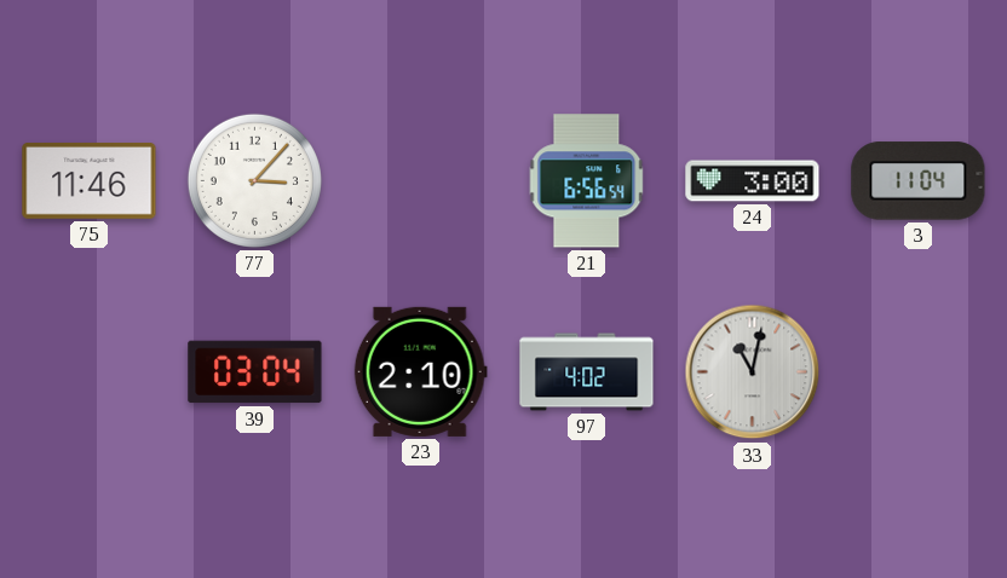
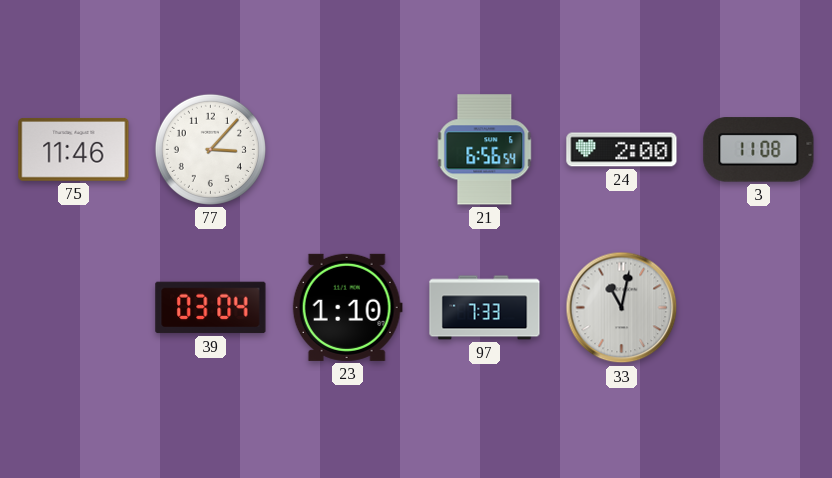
24: 3:00 -> 2:00 (622, 150)
3: 11:04 -> 11:08 (759, 150)
23: 2:10 -> 1:10 (347, 307)
97: 4:02 -> 7:33 (485, 308)
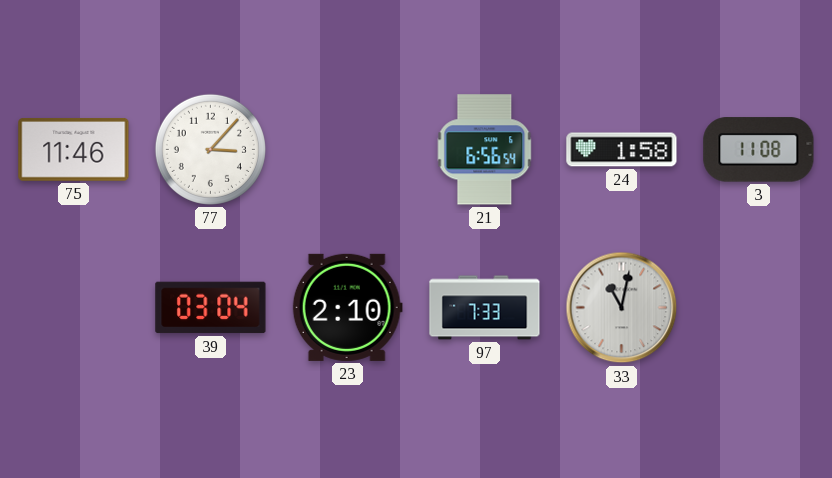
24: 2:00 -> 1:58 (622, 150)
23: 1:10 -> 2:10 (347, 307)
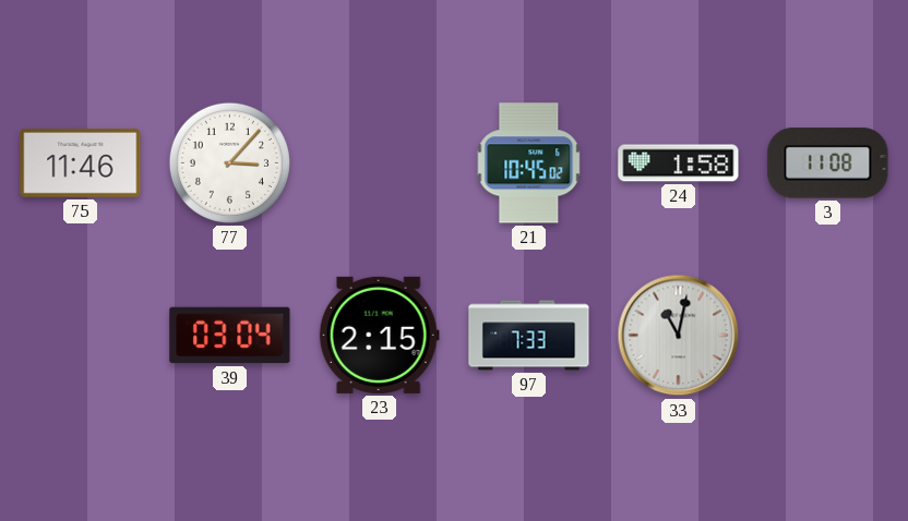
21: 6:56 -> 10:45 (529, 163)
23: 2:10 -> 2:15 (379, 335)
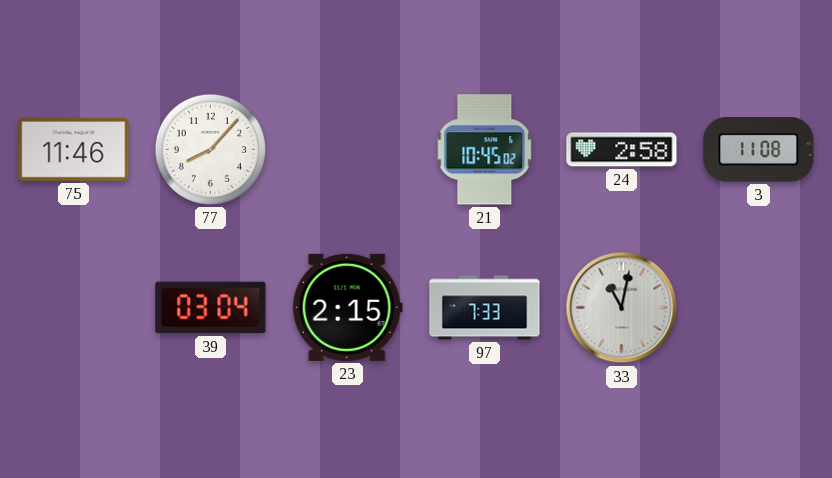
77: 3:07 -> 8:07 (210, 149)
24: 1:58 -> 2:58 (622, 150)
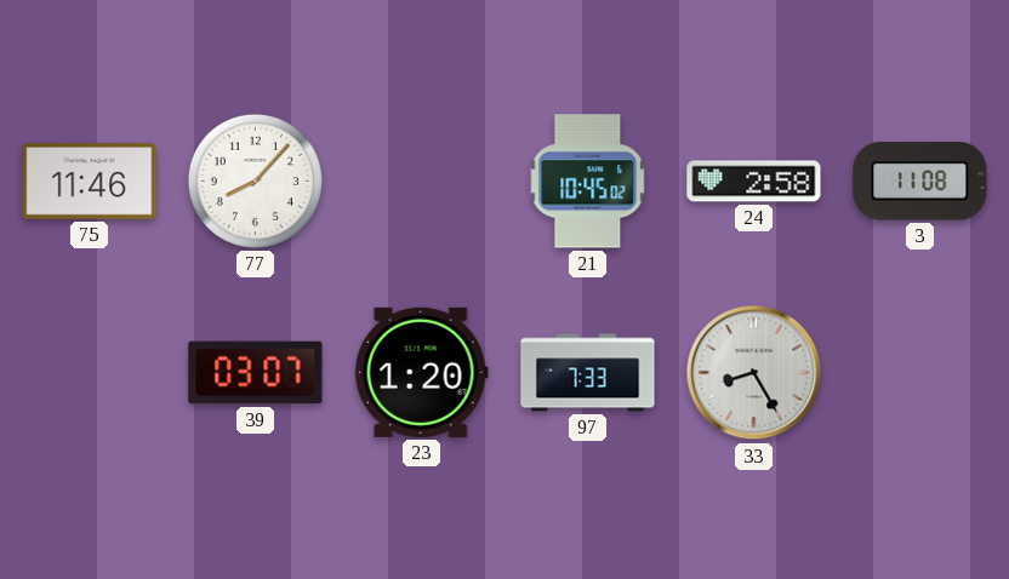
39: 03:04 -> 03:07 (256, 373)
23: 2:15 -> 1:20 (421, 372)
33: 11:02 -> 8:25 (754, 373)
